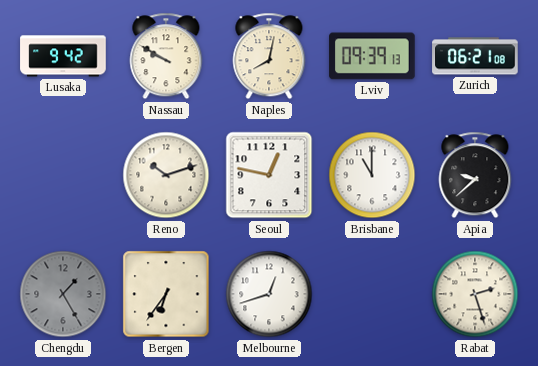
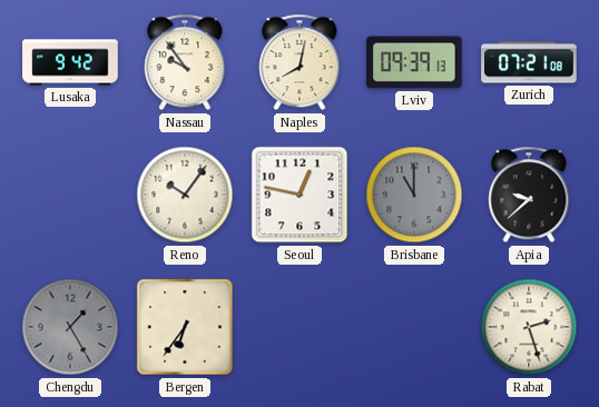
Nassau: 9:50 -> 9:54 (185, 62)
Zurich: 06:21 -> 07:21 (529, 62)
Reno: 10:12 -> 10:06 (185, 195)
Brisbane dial: white -> grey (414, 195)
Melbourne: 12:42 -> none (269, 294)
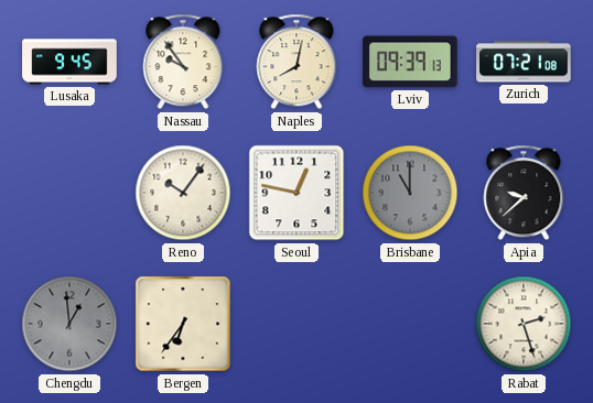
Lusaka: 9:42 -> 9:45 (69, 62)
Chengdu: 1:25 -> 12:59 (69, 324)
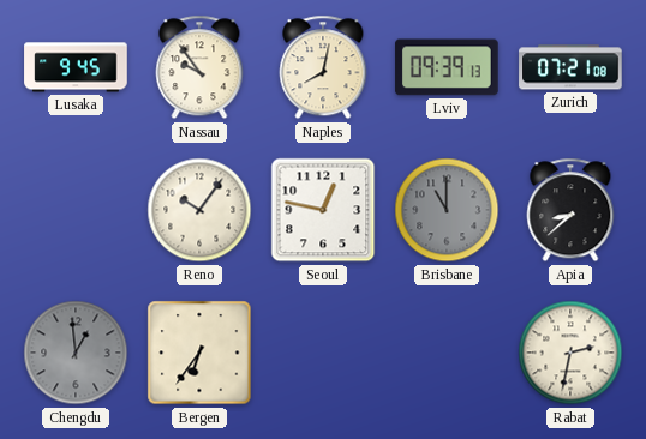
Apia: 9:38 -> 8:38 (570, 210)
Rabat: 2:27 -> 2:32 (570, 353)
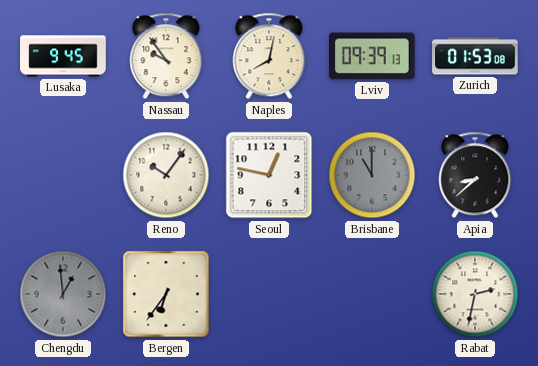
Zurich: 07:21 -> 01:53 (475, 56)
